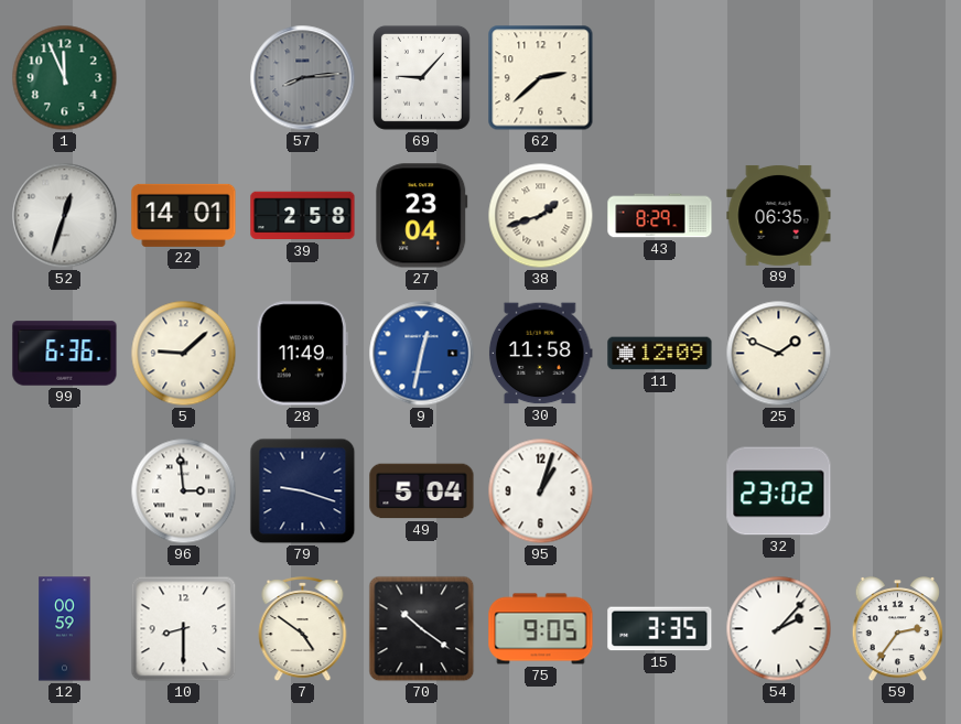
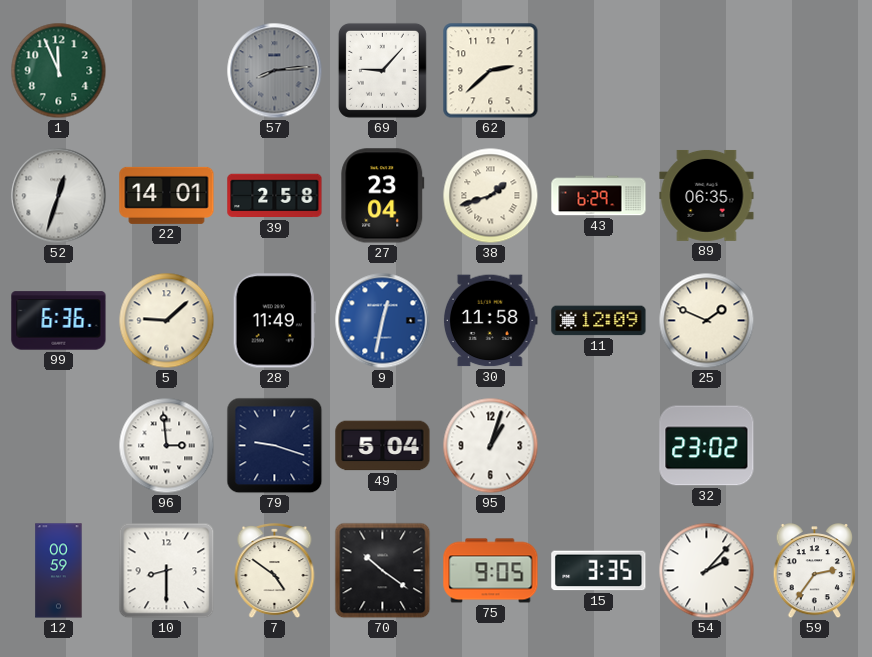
43: 8:29 -> 6:29 (599, 196)
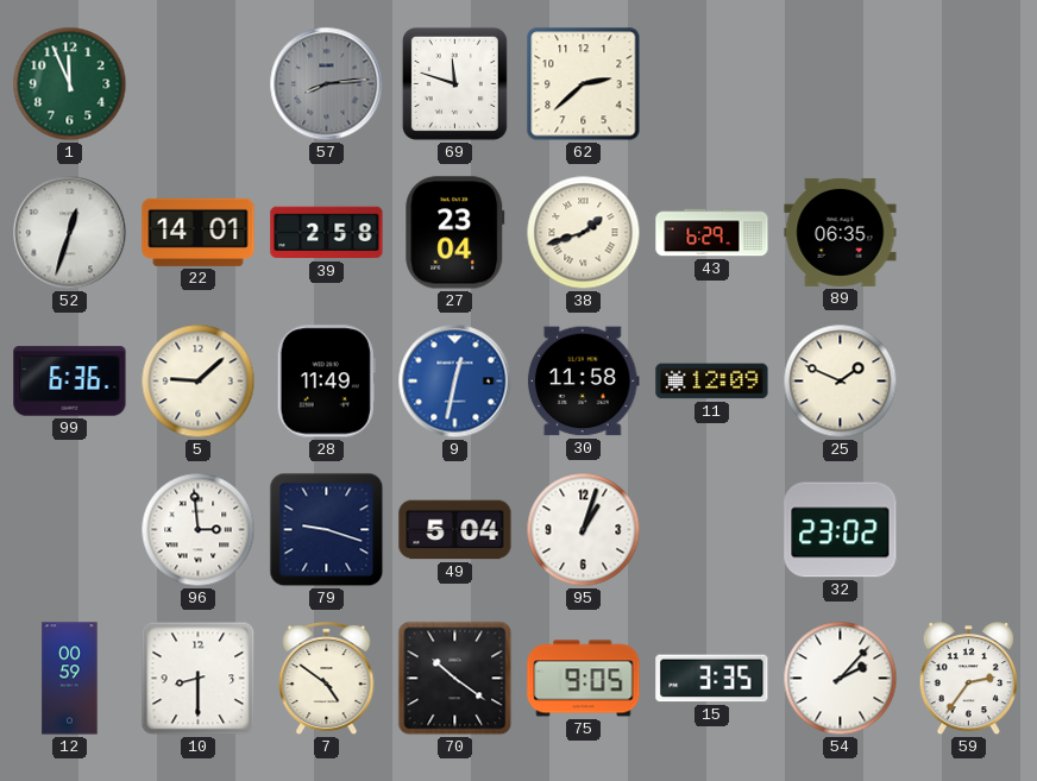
69: 9:07 -> 11:48 (454, 83)
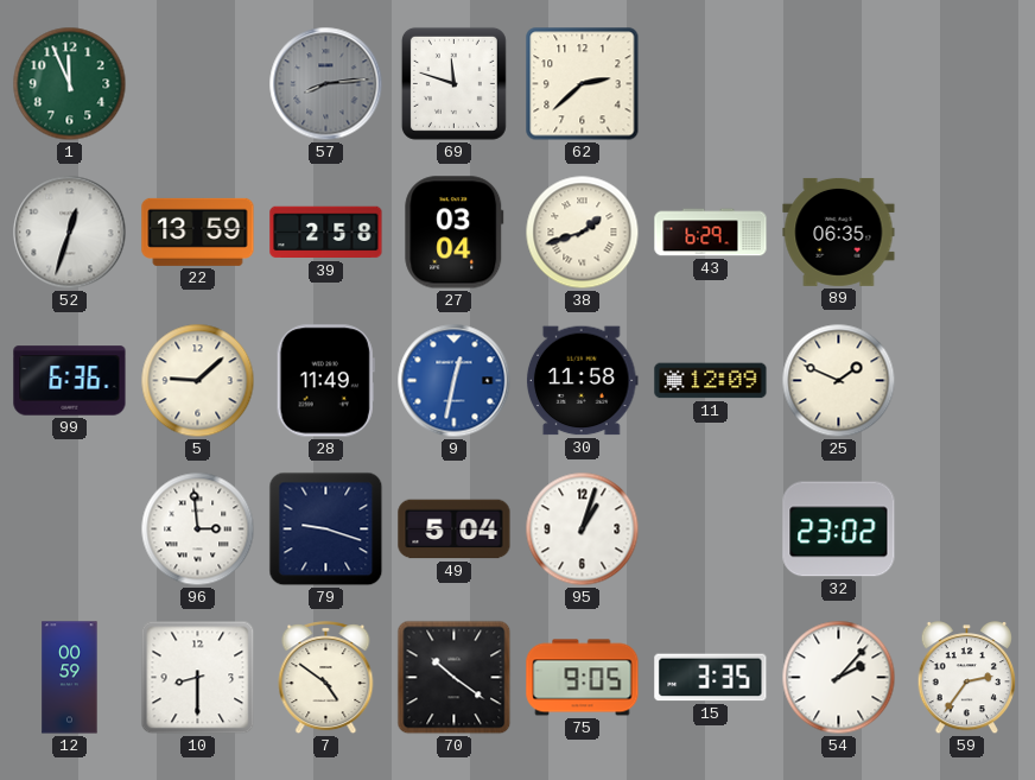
22: 14:01 -> 13:59 (198, 232)
27: 23:04 -> 03:04 (455, 233)
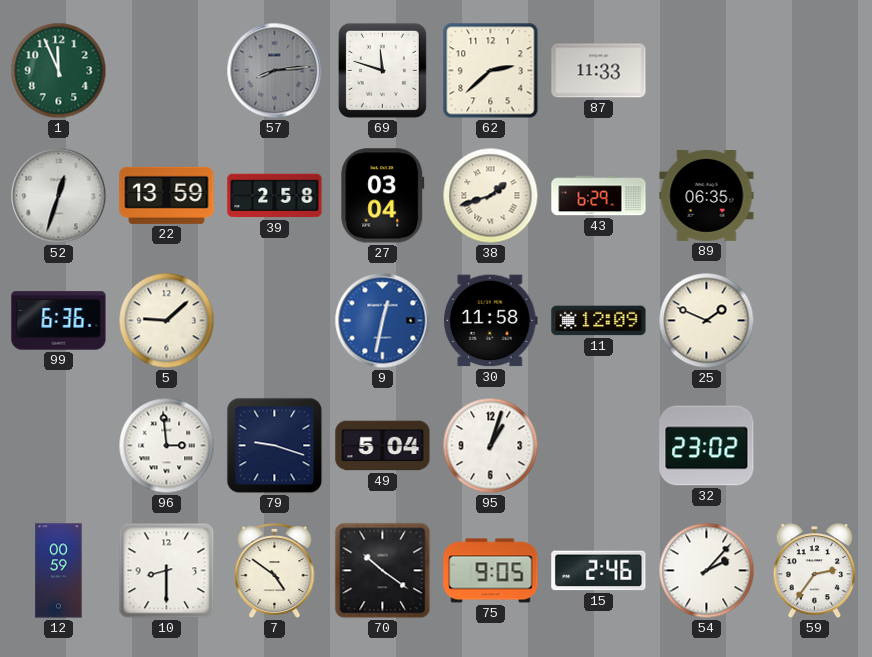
87: none -> 11:33 (599, 71)
28: 11:49 -> none (325, 381)
15: 3:35 -> 2:46 (599, 571)
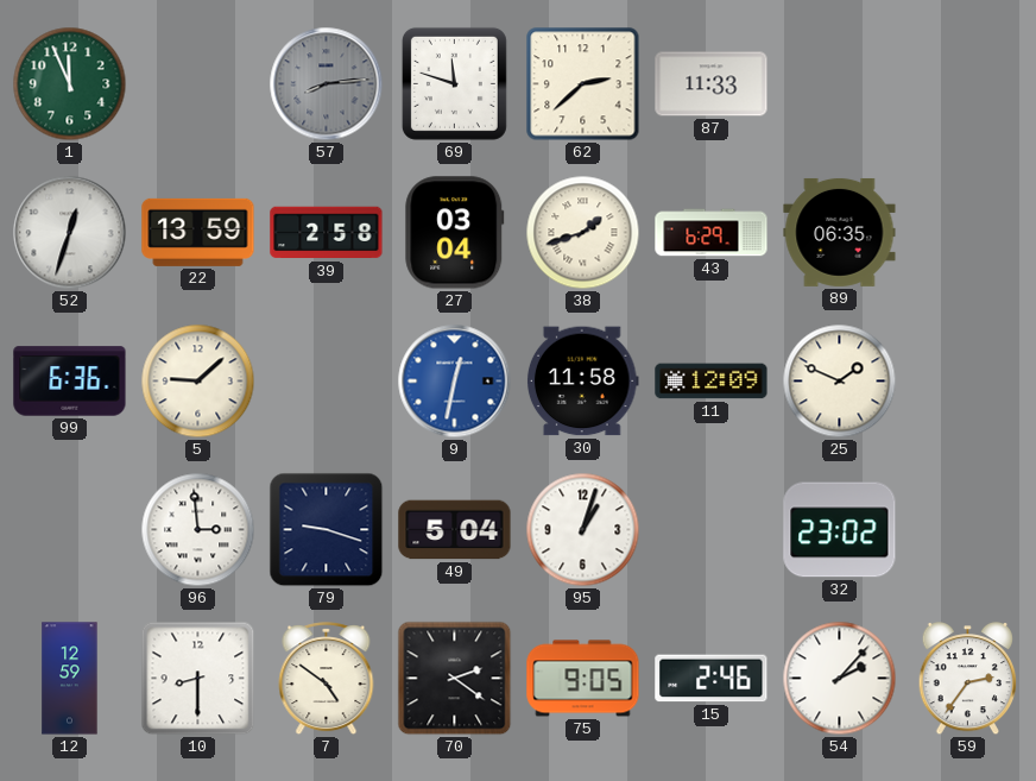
12: 00:59 -> 12:59 (70, 679)
70: 10:21 -> 2:21 (455, 679)
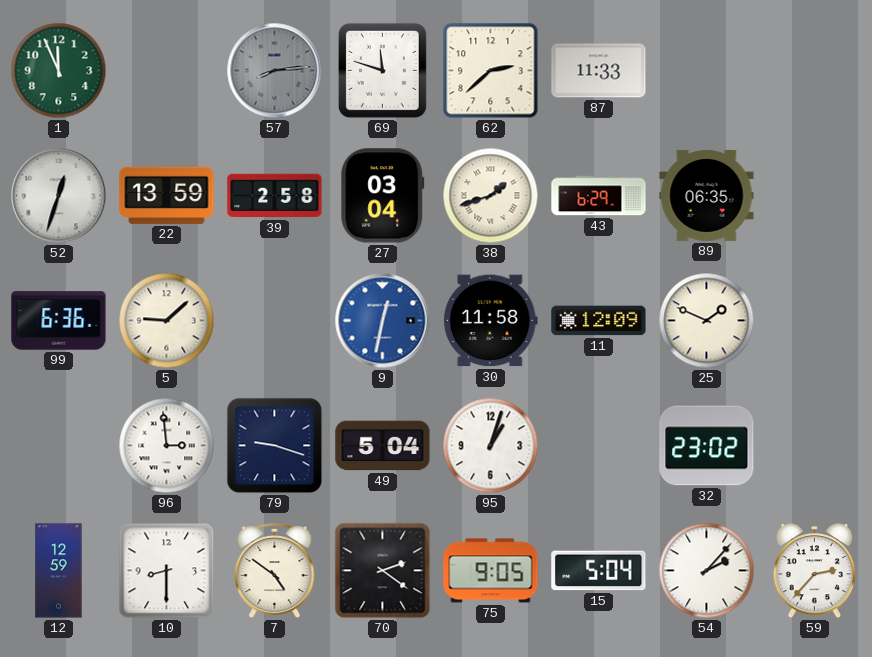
15: 2:46 -> 5:04 (599, 571)
59: 2:36 -> 2:37 (815, 572)
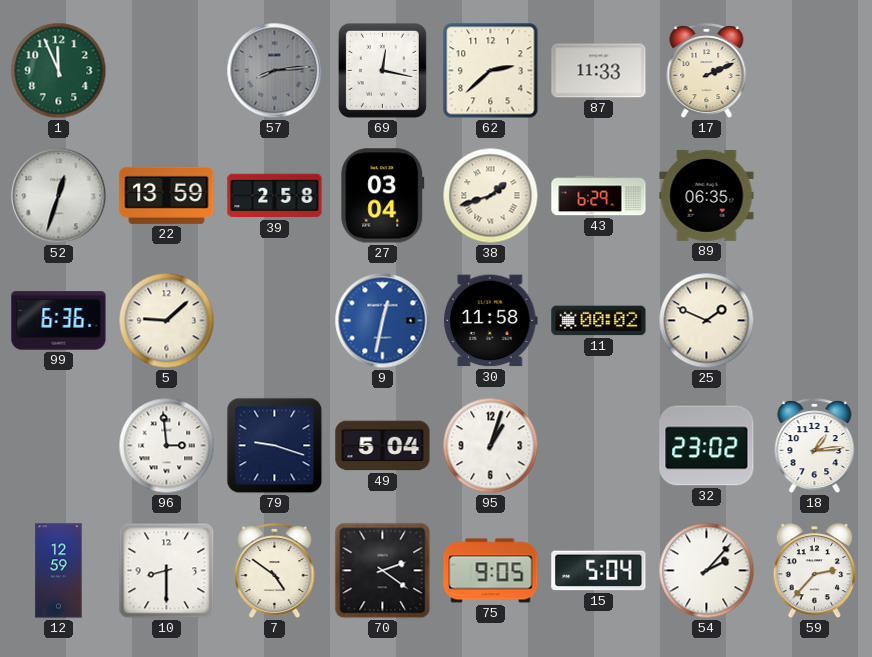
69: 11:48 -> 12:17 (382, 70)
17: none -> 2:11 (707, 71)
11: 12:09 -> 00:02 (599, 321)
18: none -> 1:14 (815, 446)
